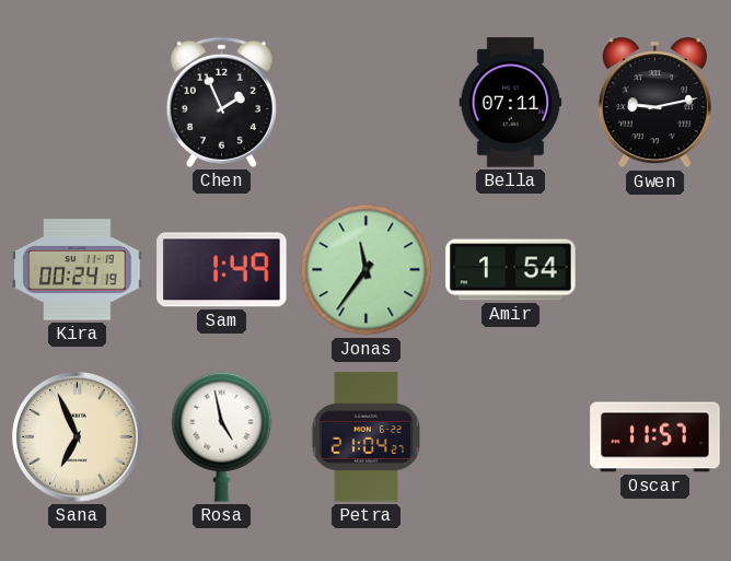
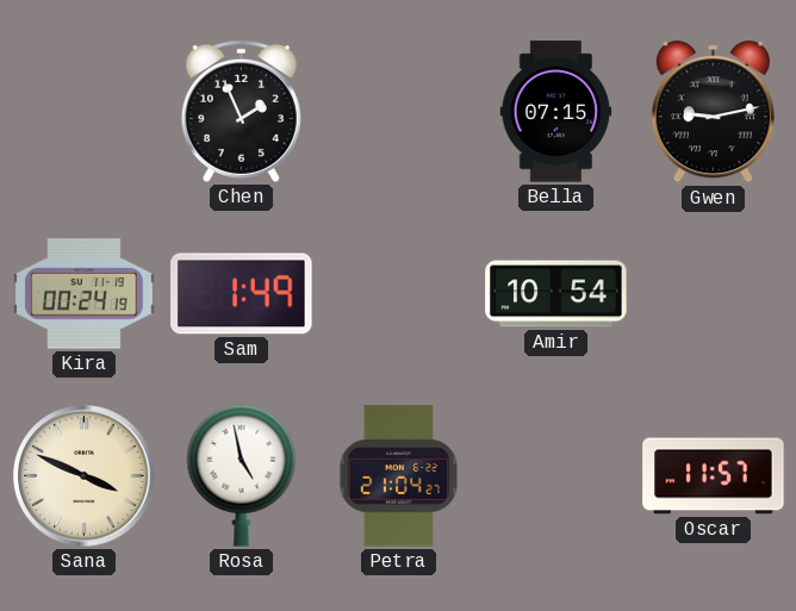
Bella: 07:11 -> 07:15 (556, 112)
Jonas: 11:36 -> none (367, 270)
Amir: 1:54 -> 10:54 (556, 294)
Sana: 6:56 -> 3:49 (85, 476)
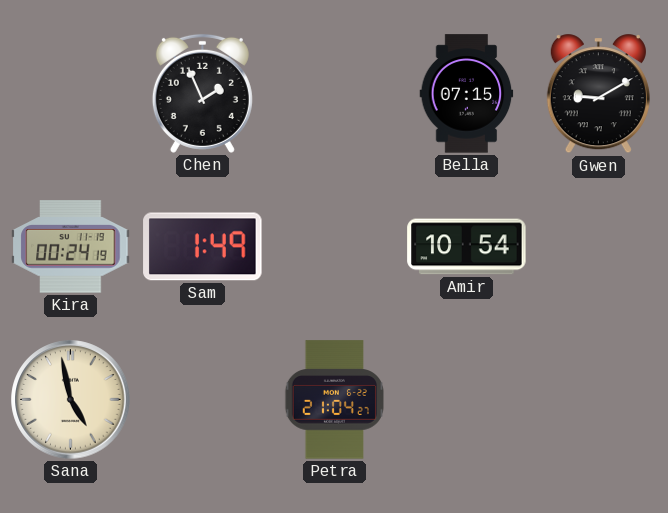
Gwen: 9:13 -> 9:10 (598, 94)
Sana: 3:49 -> 4:58 (71, 400)
Rosa: 4:58 -> none (242, 475)
Oscar: 11:57 -> none (714, 476)
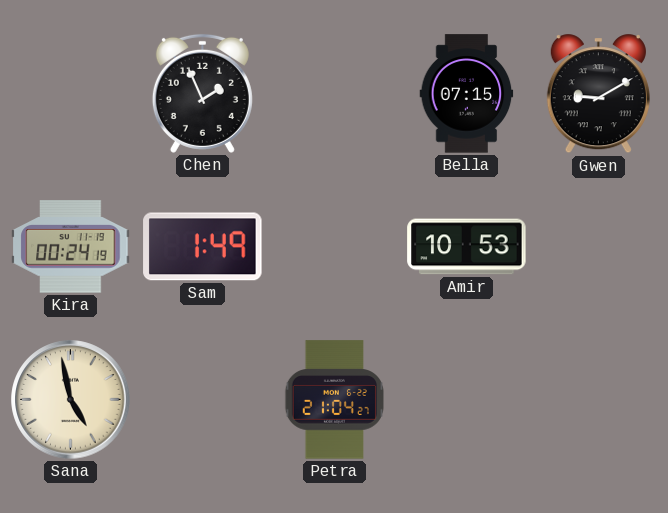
Amir: 10:54 -> 10:53 (467, 247)
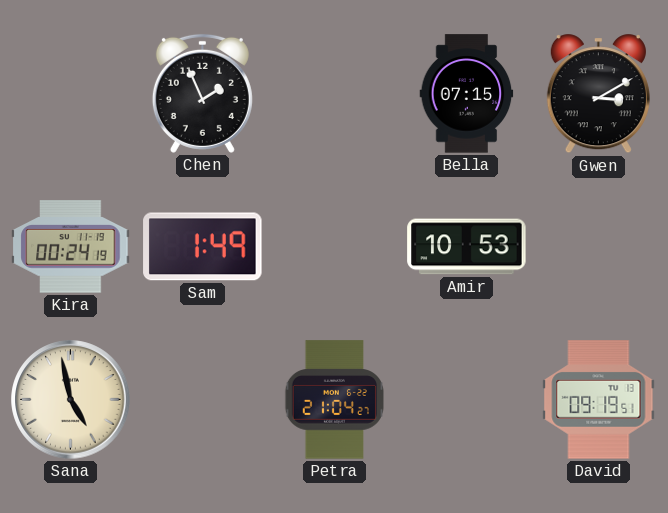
Gwen: 9:10 -> 3:10 (598, 94)
David: none -> 09:19 (599, 400)
